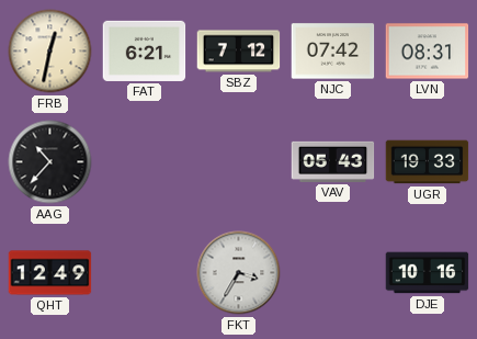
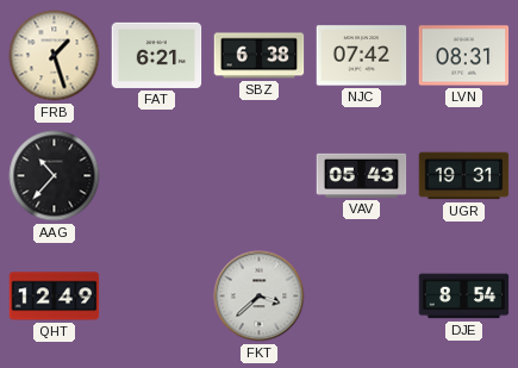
FRB: 12:32 -> 1:27 (55, 56)
SBZ: 7:12 -> 6:38 (260, 56)
UGR: 19:33 -> 19:31 (464, 176)
FKT: 3:35 -> 3:38 (260, 297)
DJE: 10:16 -> 8:54 (464, 297)
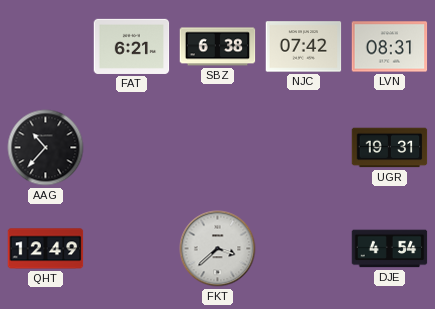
FRB: 1:27 -> none (55, 56)
VAV: 05:43 -> none (362, 175)
DJE: 8:54 -> 4:54 (390, 249)
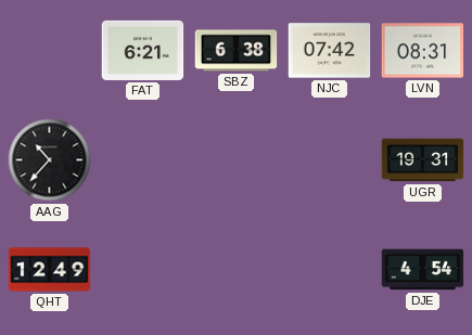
FKT: 3:38 -> none (218, 249)
